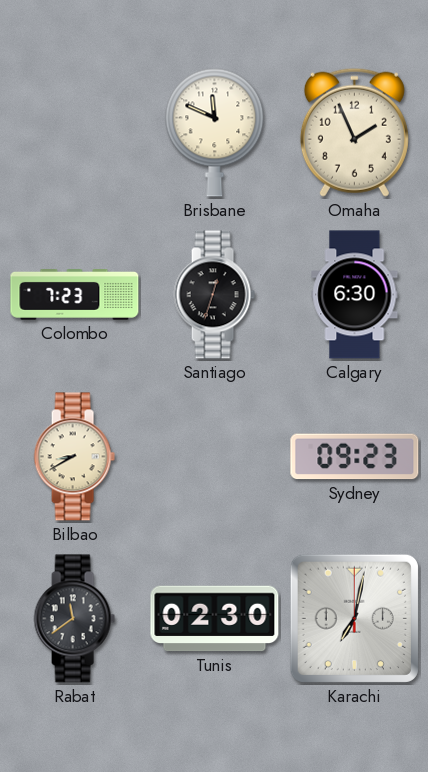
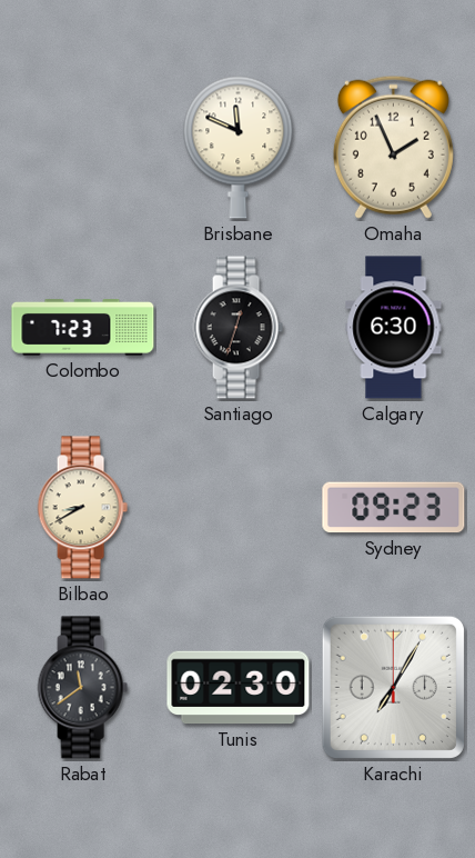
Karachi: 7:02 -> 7:05 (393, 687)
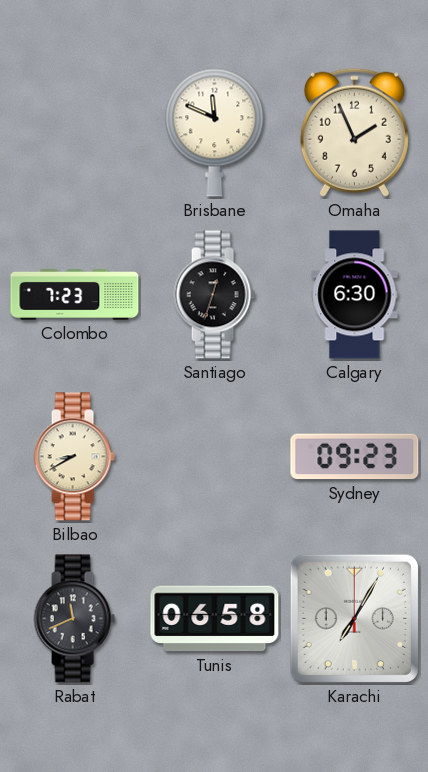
Rabat: 11:39 -> 11:41 (74, 619)
Tunis: 02:30 -> 06:58 (215, 619)
